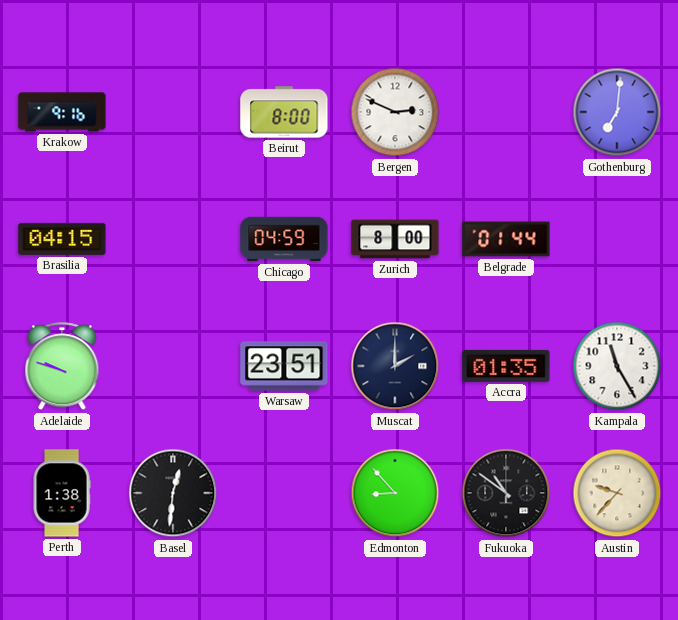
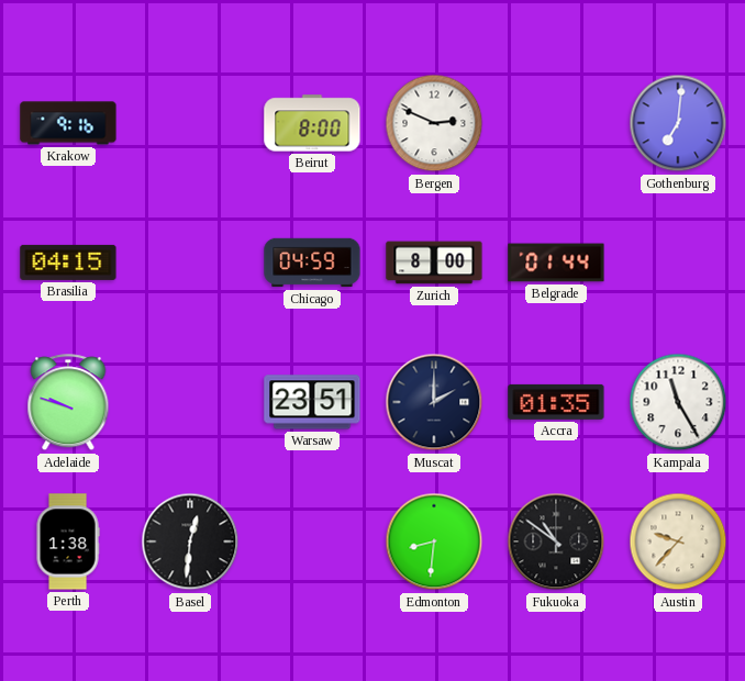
Edmonton: 8:53 -> 8:31 (434, 542)
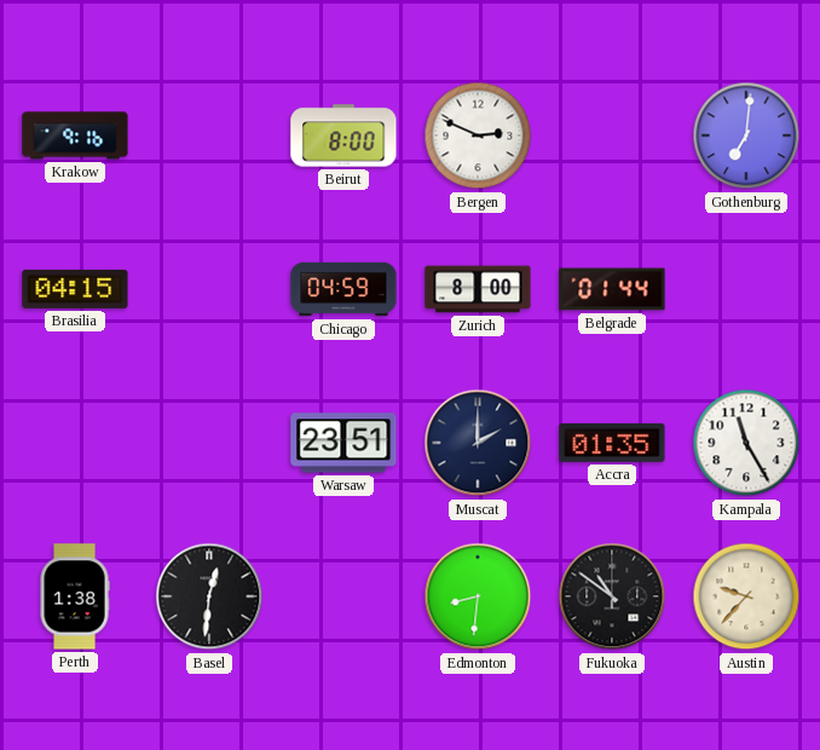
Adelaide: 9:48 -> none (68, 403)
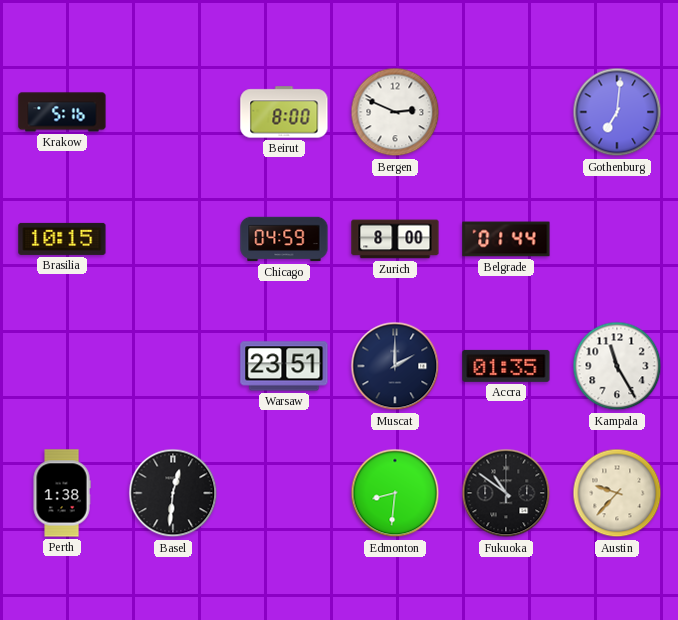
Krakow: 9:16 -> 5:16 (62, 112)
Brasilia: 04:15 -> 10:15 (62, 239)
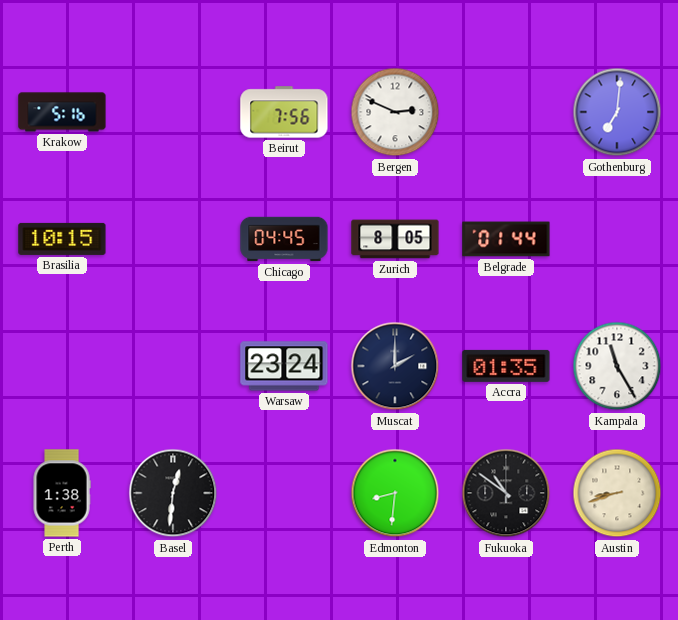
Beirut: 8:00 -> 7:56 (284, 112)
Chicago: 04:59 -> 04:45 (284, 239)
Zurich: 8:00 -> 8:05 (395, 239)
Warsaw: 23:51 -> 23:24 (284, 366)
Austin: 9:37 -> 8:42 (617, 493)
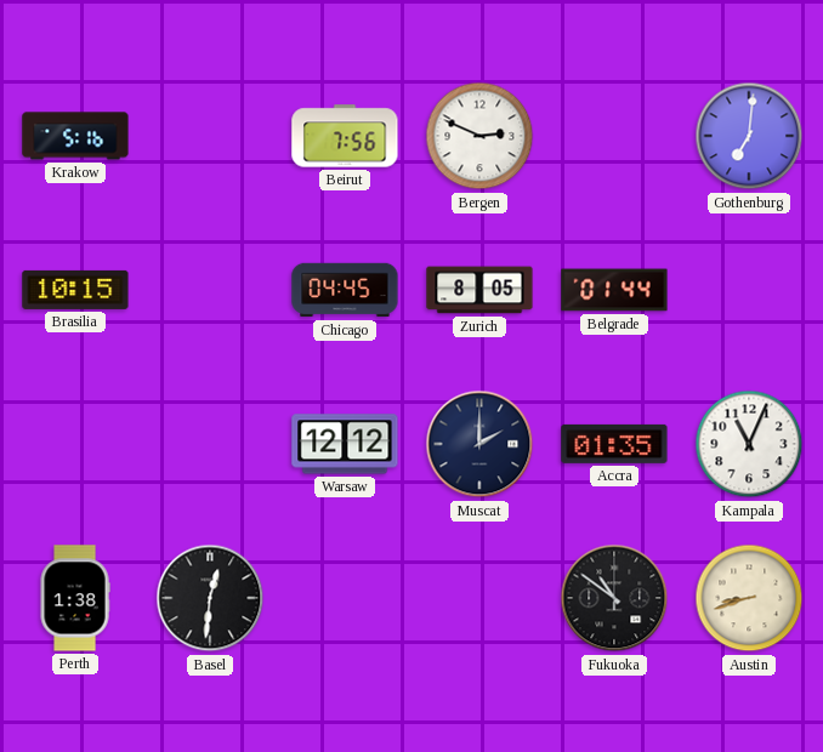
Warsaw: 23:24 -> 12:12 (345, 444)
Kampala: 11:25 -> 11:04 (749, 444)
Edmonton: 8:31 -> none (395, 493)
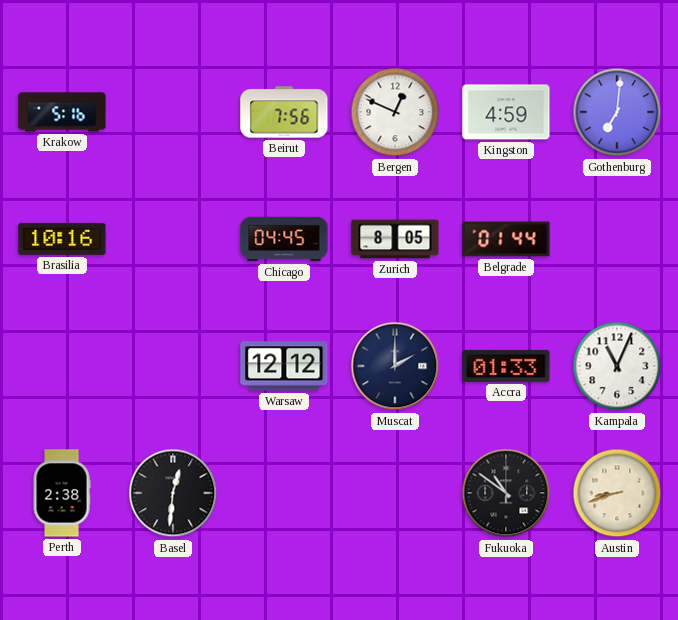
Bergen: 2:49 -> 12:49 (395, 112)
Kingston: none -> 4:59 (506, 112)
Brasilia: 10:15 -> 10:16 (62, 239)
Accra: 01:35 -> 01:33 (506, 366)
Perth: 1:38 -> 2:38 (62, 493)
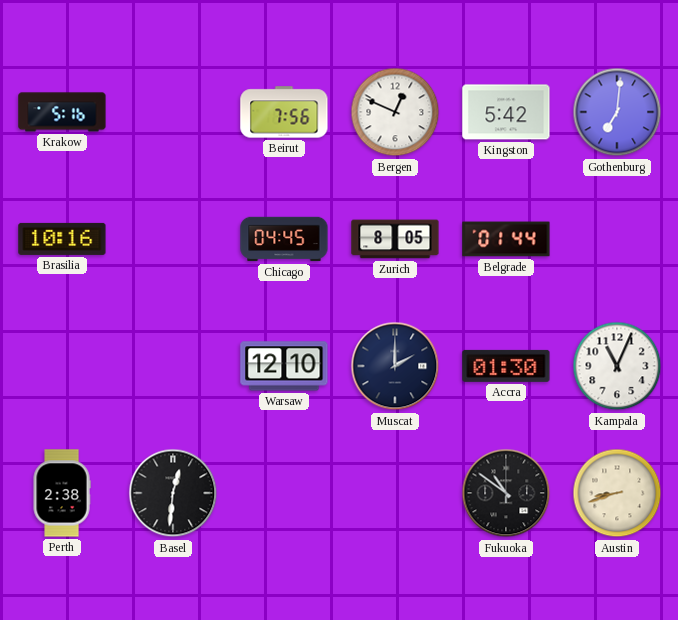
Kingston: 4:59 -> 5:42 (506, 112)
Warsaw: 12:12 -> 12:10 (284, 366)
Accra: 01:33 -> 01:30 (506, 366)
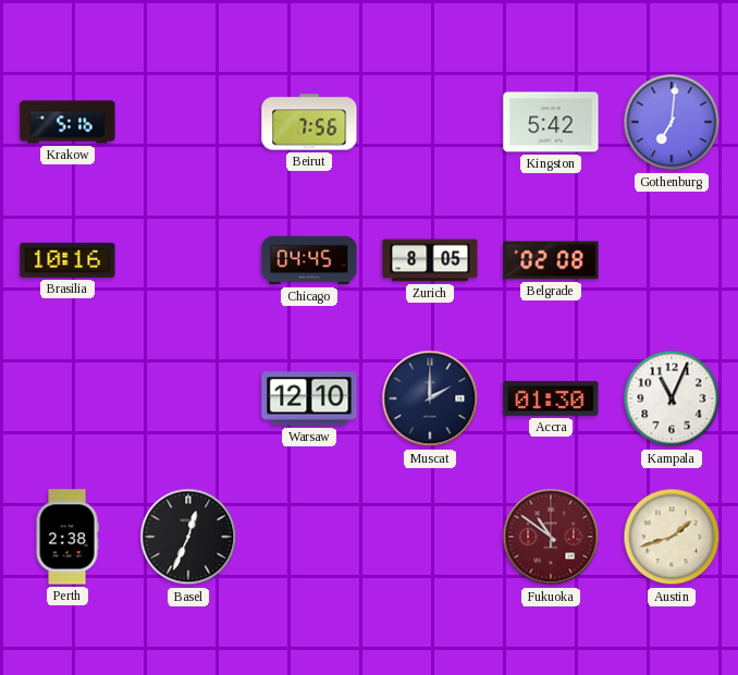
Bergen: 12:49 -> none (395, 112)
Belgrade: 01:44 -> 02:08 (551, 260)
Basel: 12:31 -> 12:34 (188, 537)
Fukuoka dial: black -> burgundy (551, 537)
Austin: 8:42 -> 1:42 (672, 537)
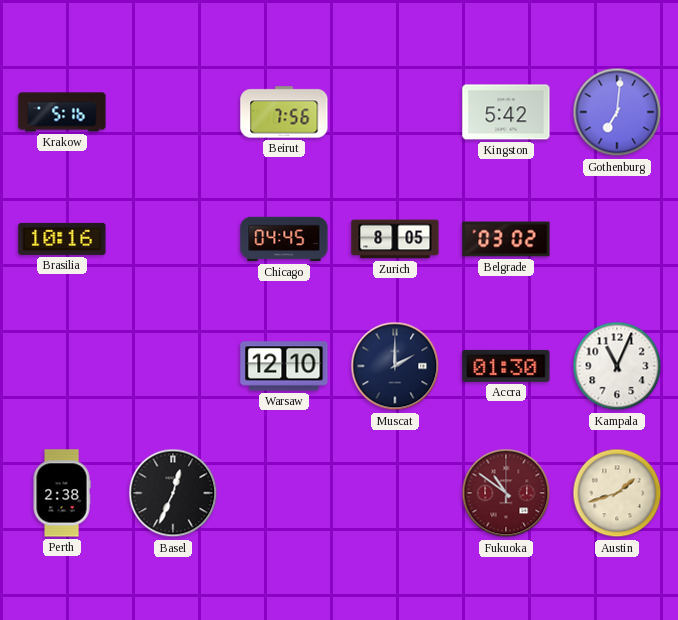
Belgrade: 02:08 -> 03:02 (506, 239)
